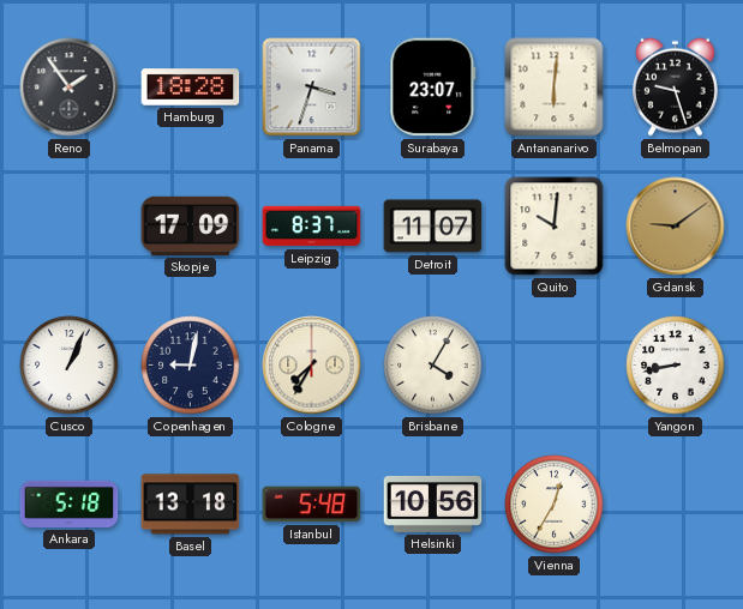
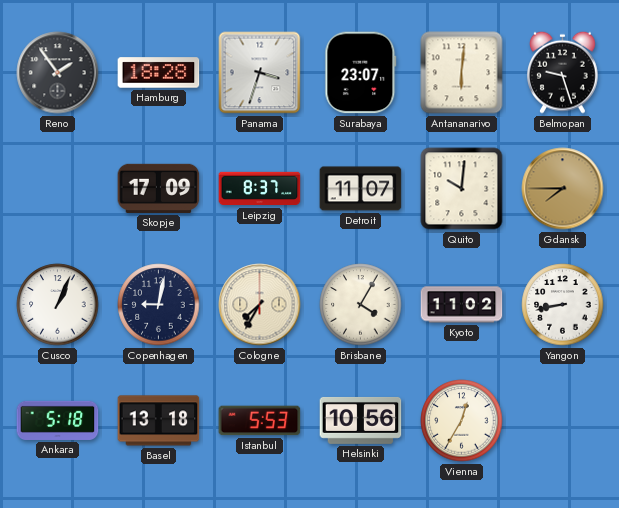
Gdansk: 9:09 -> 7:45 (563, 189)
Kyoto: none -> 11:02 (462, 305)
Istanbul: 5:48 -> 5:53 (260, 421)
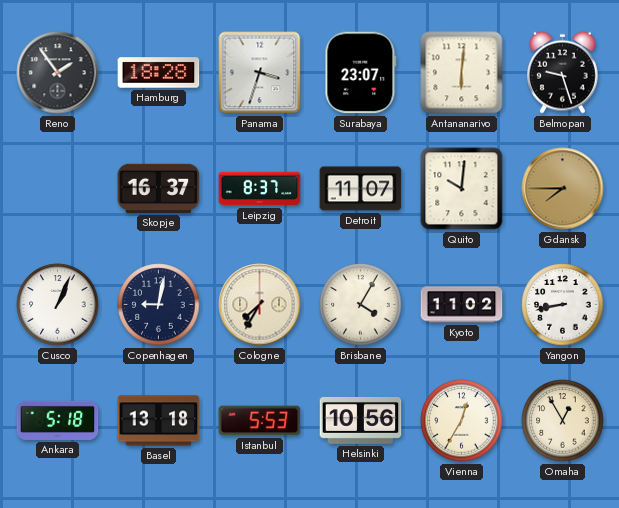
Skopje: 17:09 -> 16:37 (159, 188)
Omaha: none -> 12:55 (563, 421)
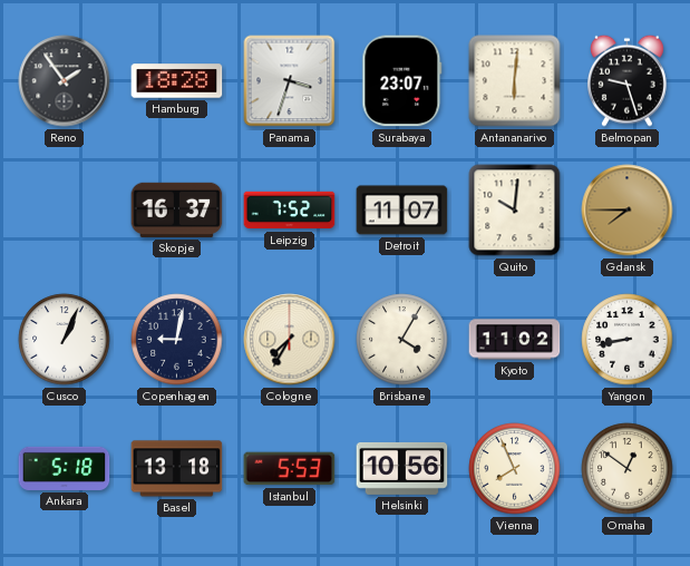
Leipzig: 8:37 -> 7:52 (290, 211)
Vienna: 12:35 -> 7:56 (515, 469)
Omaha: 12:55 -> 12:51 (628, 469)
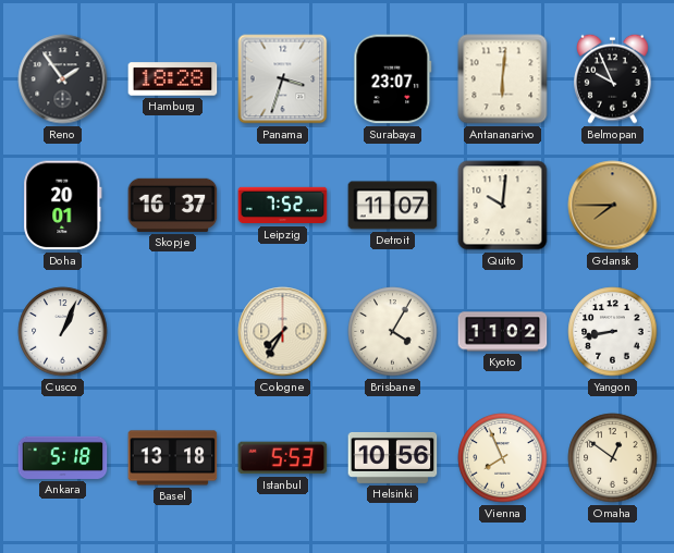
Belmopan: 9:27 -> 9:56 (613, 78)
Doha: none -> 20:01 (63, 206)
Copenhagen: 9:02 -> none (177, 340)
